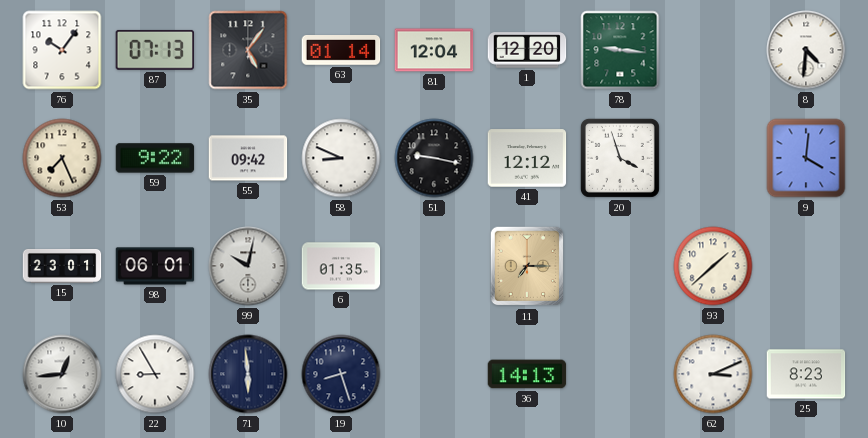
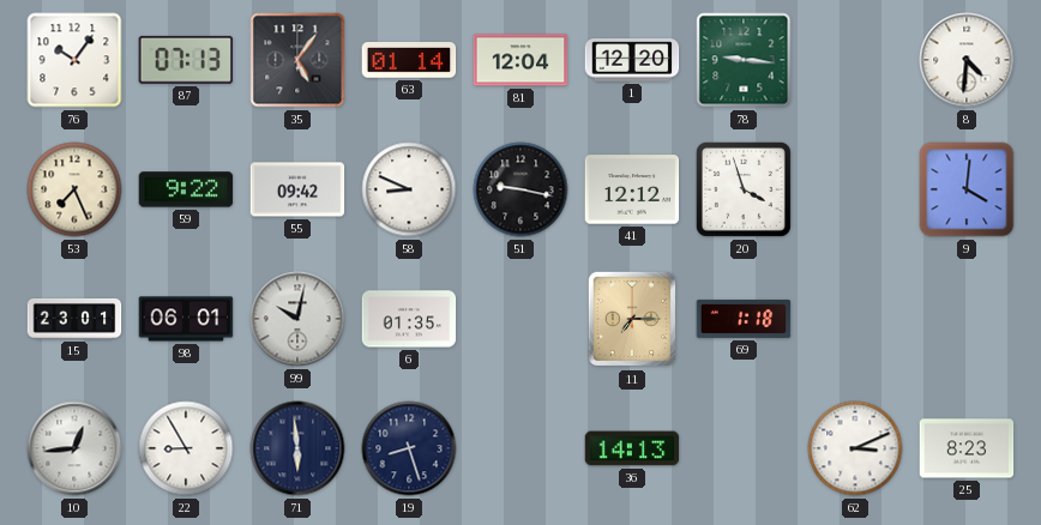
69: none -> 1:18 (744, 319)
93: 1:38 -> none (713, 266)
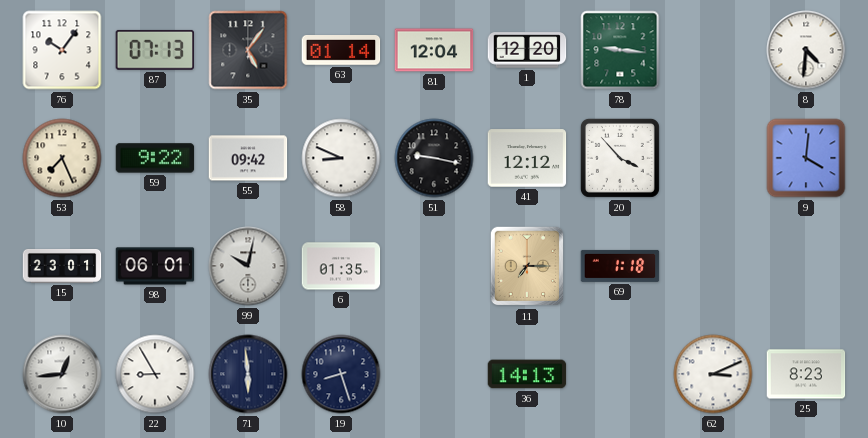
20: 3:57 -> 3:53 (620, 158)
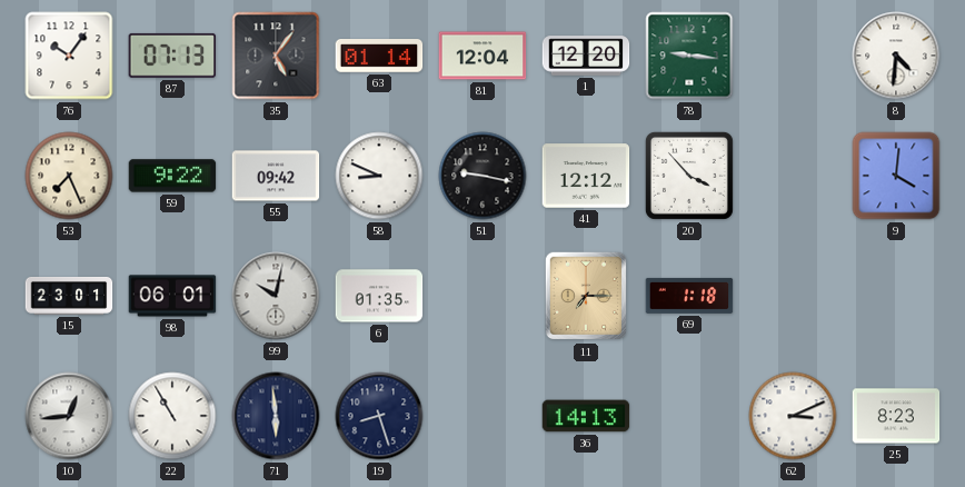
22: 8:55 -> 10:55 (172, 416)
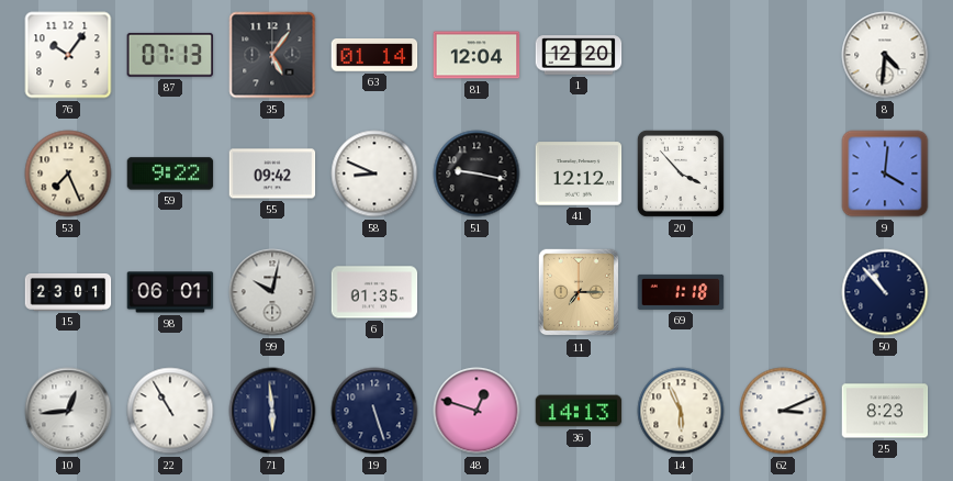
78: 9:16 -> none (689, 56)
50: none -> 10:53 (885, 292)
19: 8:27 -> 5:27 (374, 411)
48: none -> 12:48 (477, 411)
14: none -> 5:56 (681, 411)
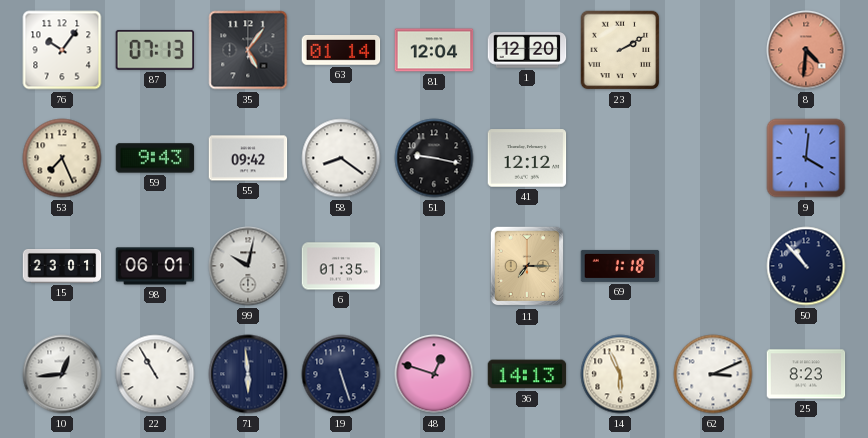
23: none -> 2:10 (620, 50)
8 dial: white -> salmon (806, 50)
59: 9:22 -> 9:43 (155, 158)
58: 8:49 -> 8:21 (341, 158)
20: 3:53 -> none (681, 174)
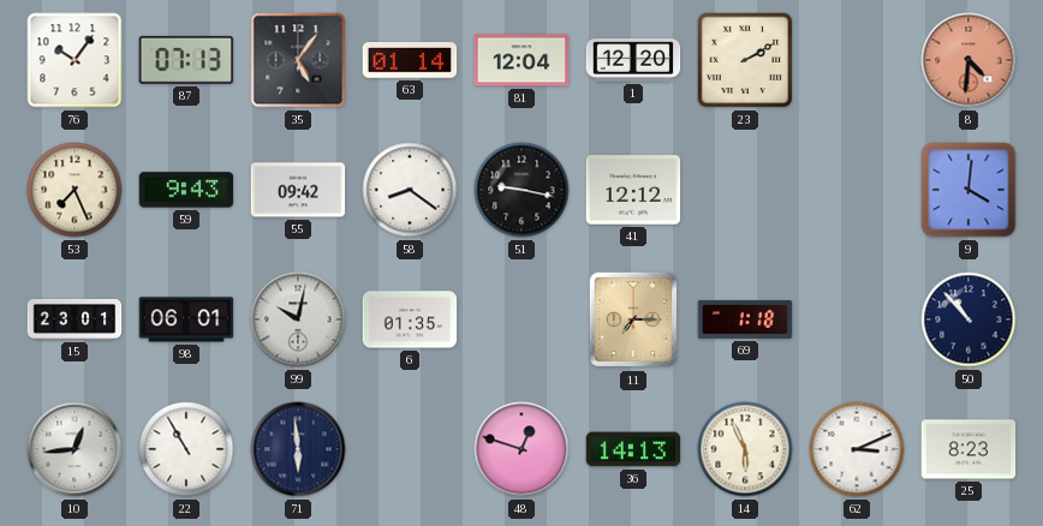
19: 5:27 -> none (341, 374)
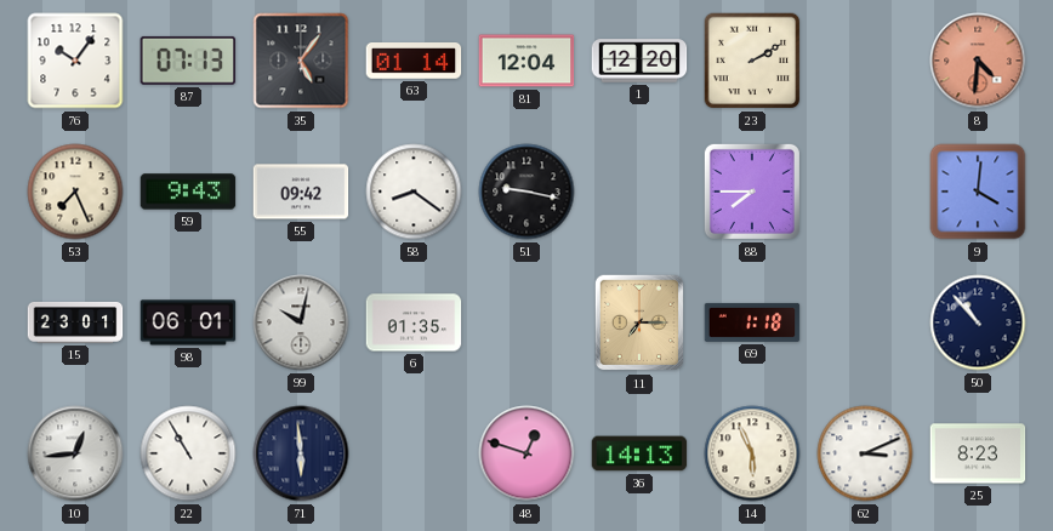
41: 12:12 -> none (633, 190)
88: none -> 7:45 (752, 192)
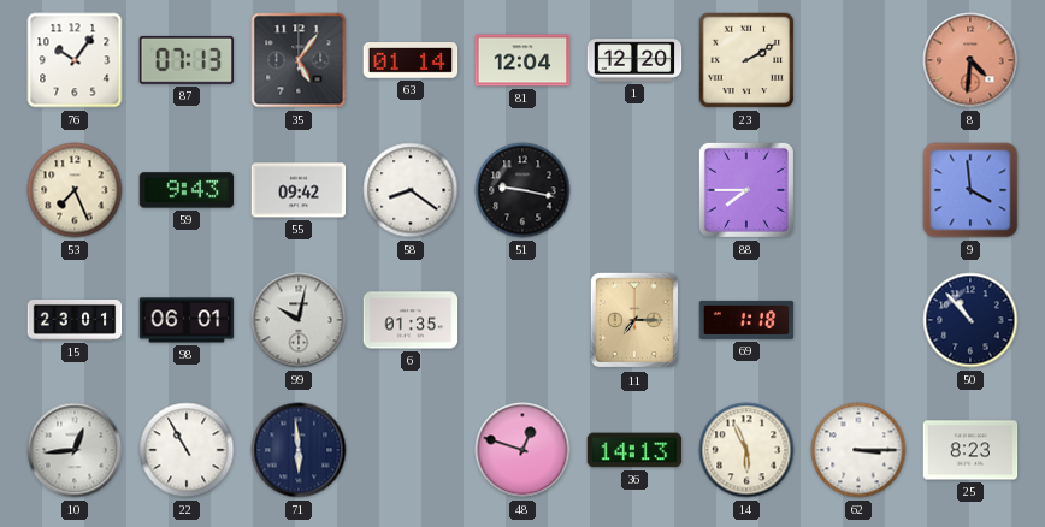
9: 4:01 -> 3:59 (970, 190)
62: 3:11 -> 3:15 (858, 450)
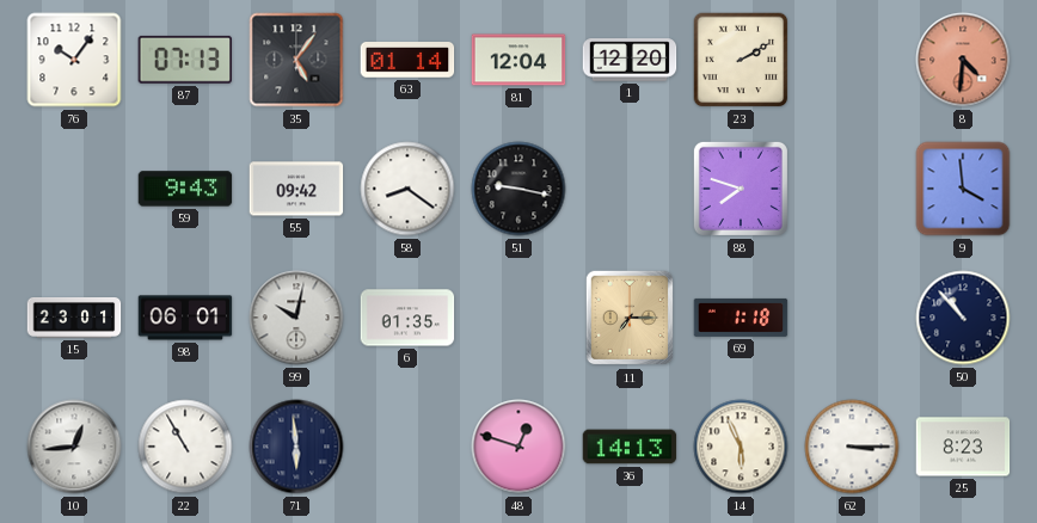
53: 7:26 -> none (75, 190)
88: 7:45 -> 7:48 (741, 189)
